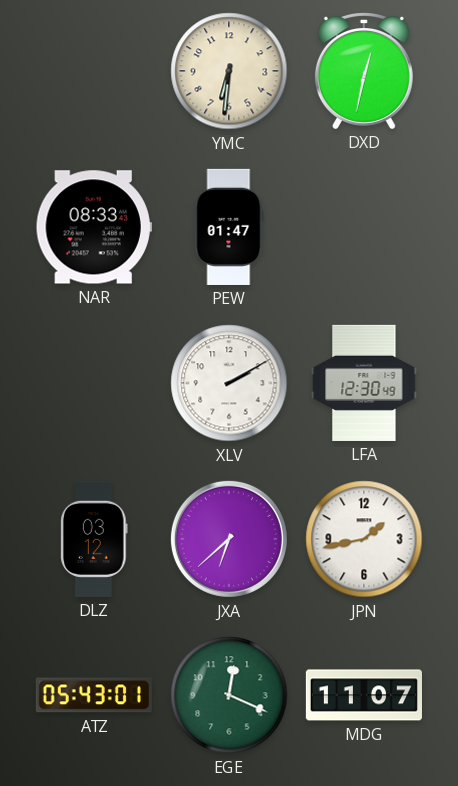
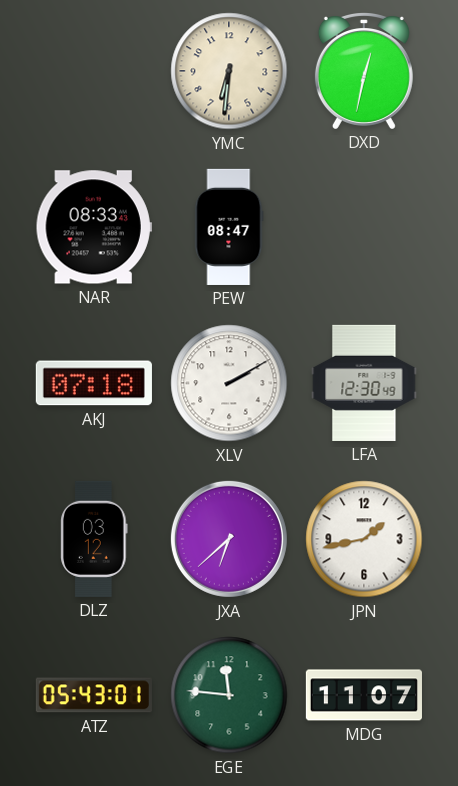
PEW: 01:47 -> 08:47 (229, 227)
AKJ: none -> 07:18 (94, 383)
EGE: 12:19 -> 11:46 (229, 695)
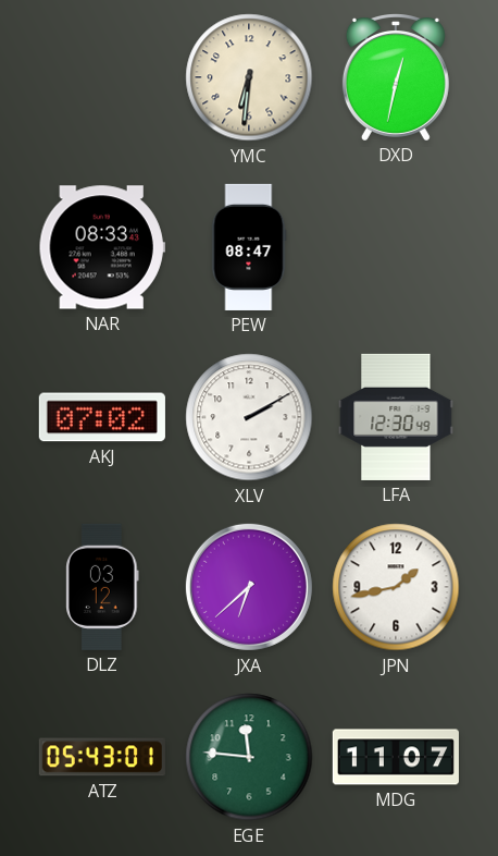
AKJ: 07:18 -> 07:02 (102, 417)
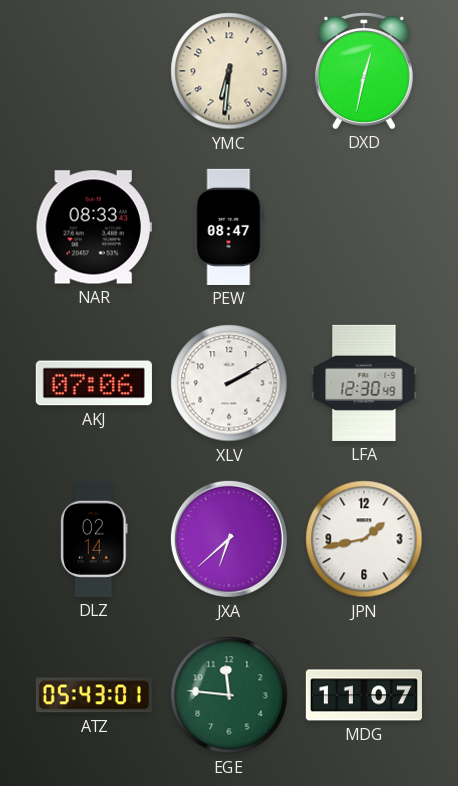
AKJ: 07:02 -> 07:06 (94, 383)
DLZ: 03:12 -> 02:14 (94, 539)
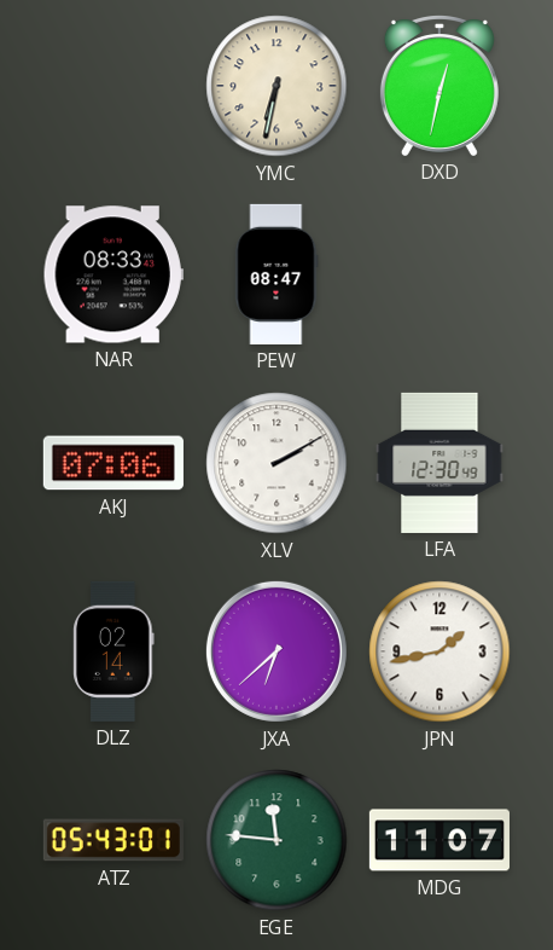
YMC: 6:31 -> 6:32 (276, 86)
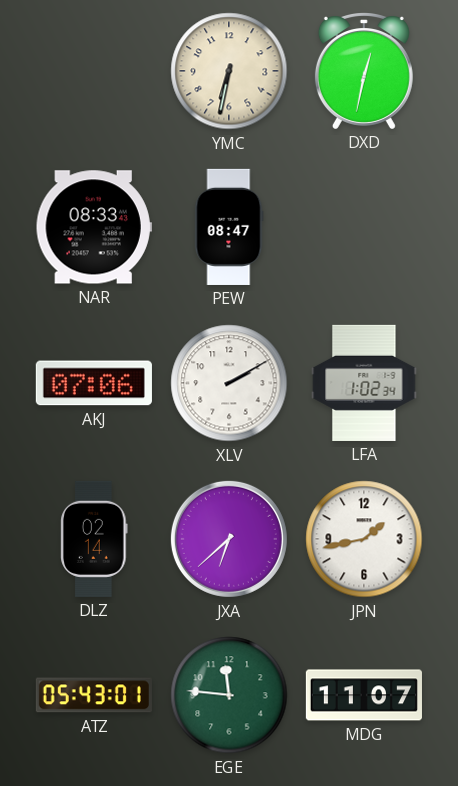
LFA: 12:30 -> 1:02 (364, 383)
